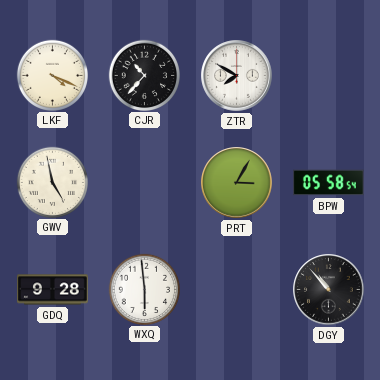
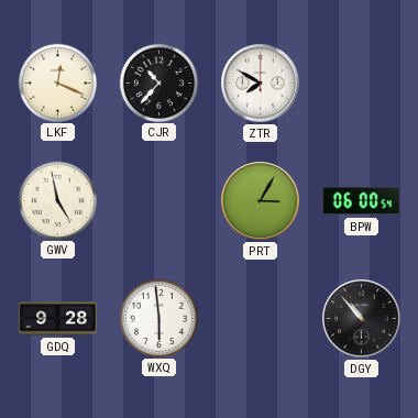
LKF: 4:19 -> 12:19 (57, 82)
BPW: 05:58 -> 06:00 (362, 201)
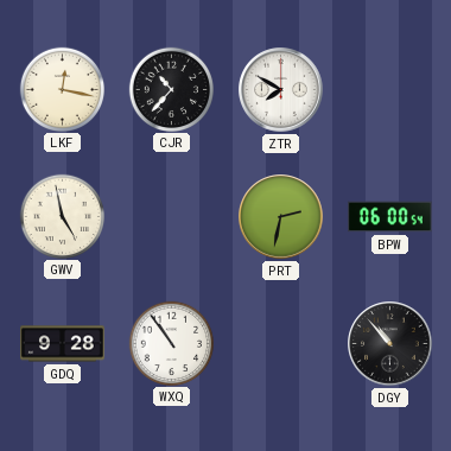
LKF: 12:19 -> 12:17 (62, 89)
PRT: 3:05 -> 2:32 (281, 217)
WXQ: 5:59 -> 10:54 (171, 343)
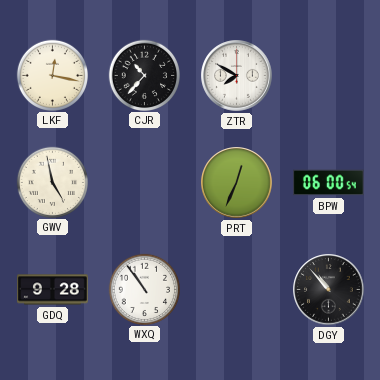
PRT: 2:32 -> 12:34 (237, 183)
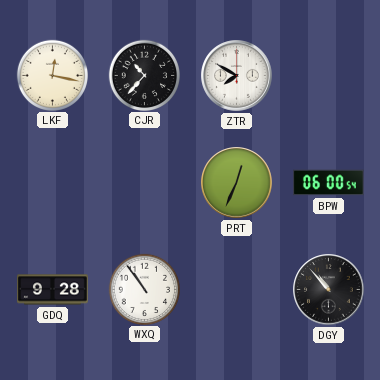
GWV: 4:58 -> none (52, 182)
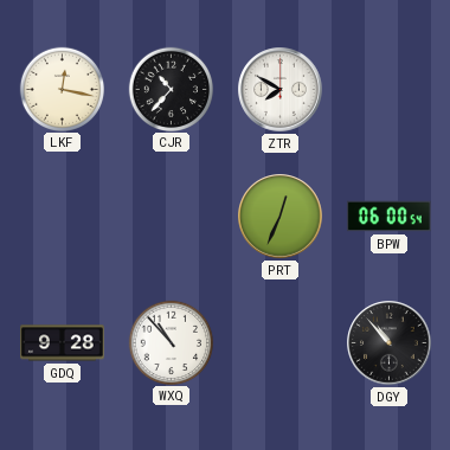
WXQ: 10:54 -> 10:53 (171, 342)
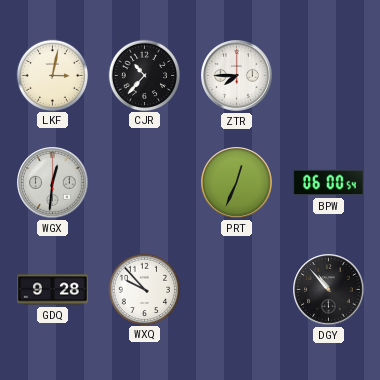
LKF: 12:17 -> 3:02 (52, 75)
ZTR: 7:50 -> 7:45 (237, 76)
WGX: none -> 12:31 (53, 183)
WXQ: 10:53 -> 9:53 (144, 289)
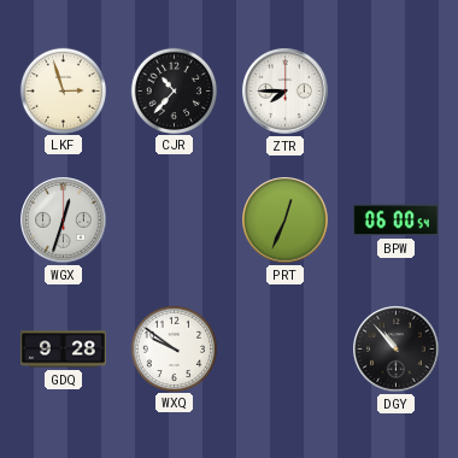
LKF: 3:02 -> 2:57 (63, 90)
WGX: 12:31 -> 12:33 (64, 221)
WXQ: 9:53 -> 9:51 (174, 348)
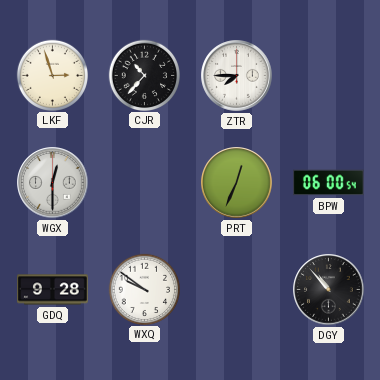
WGX: 12:33 -> 12:30 (53, 183)
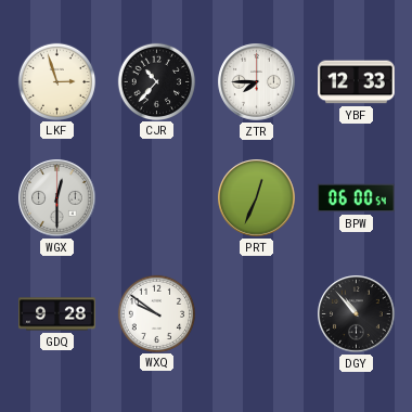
YBF: none -> 12:33 (357, 82)
